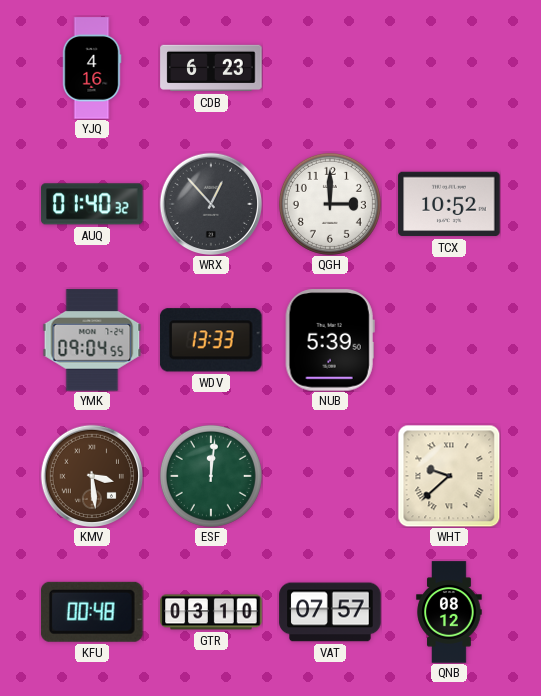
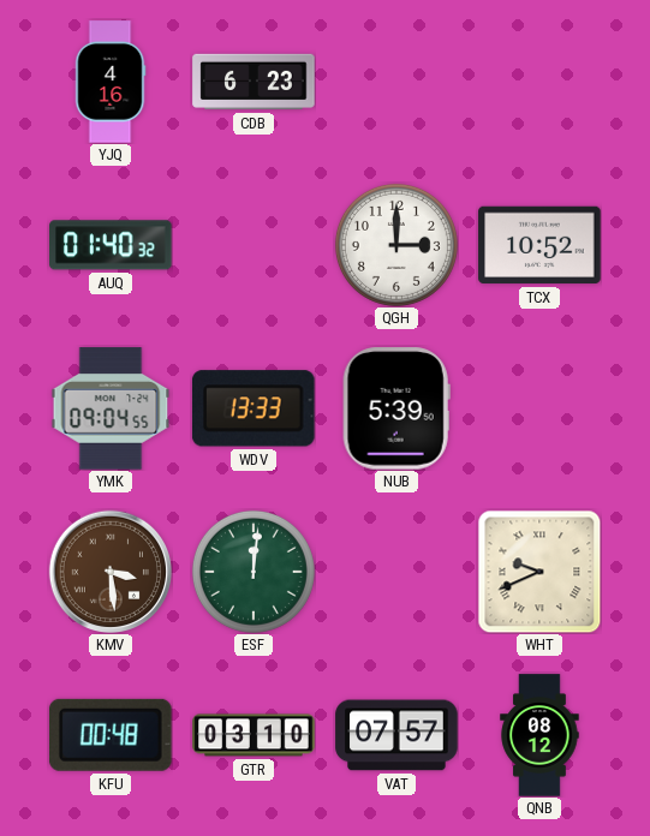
WRX: 12:53 -> none (210, 203)
WHT: 9:38 -> 9:41 (539, 572)
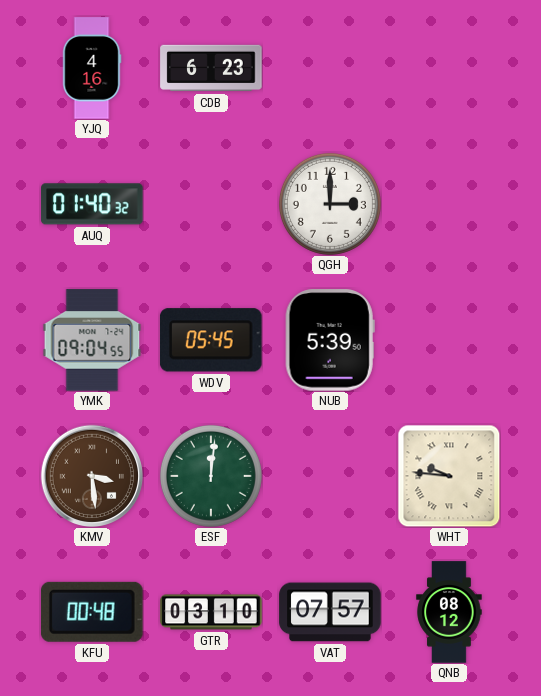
TCX: 10:52 -> none (539, 245)
WDV: 13:33 -> 05:45 (211, 340)
WHT: 9:41 -> 9:46 (449, 476)
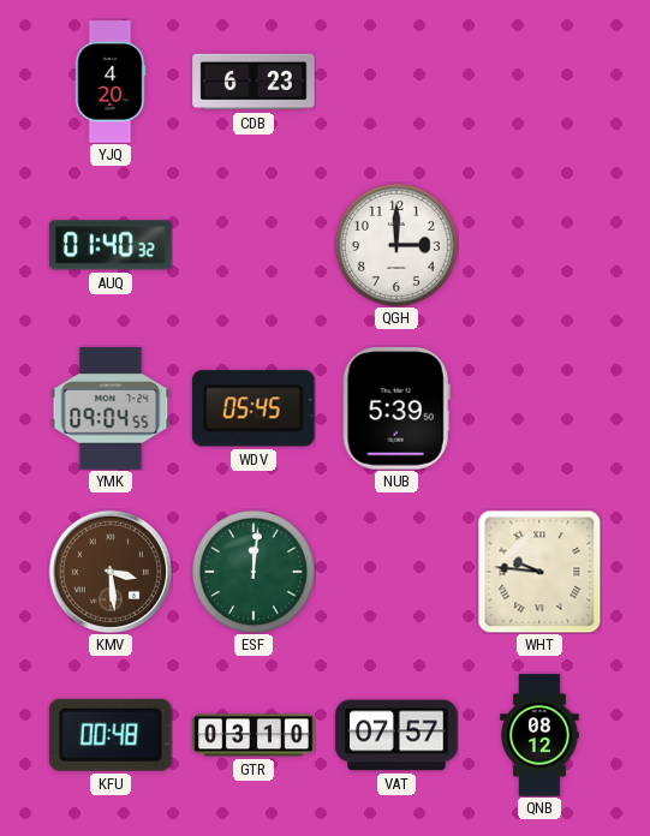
YJQ: 4:16 -> 4:20 (111, 82)
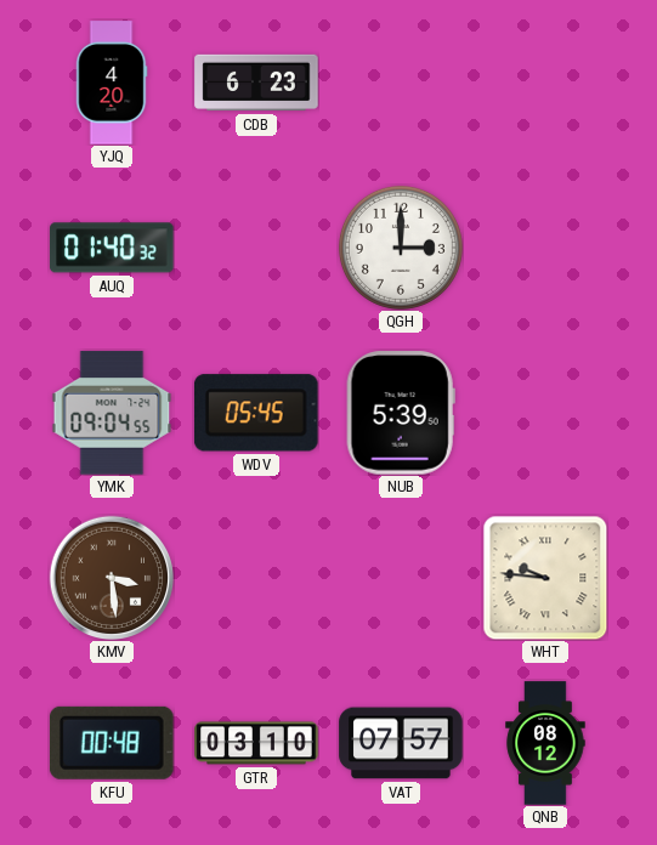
ESF: 12:01 -> none (254, 572)
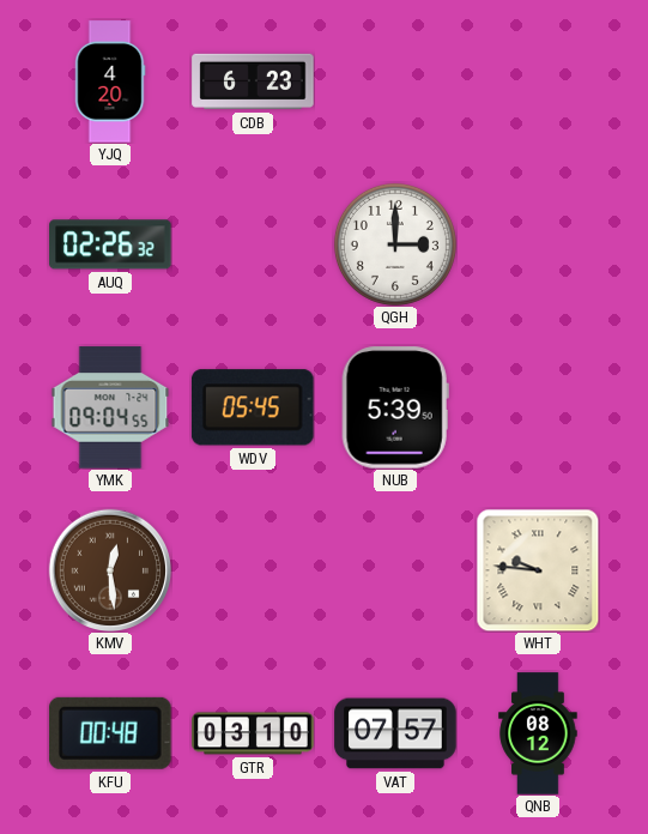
AUQ: 01:40 -> 02:26 (110, 244)
KMV: 3:29 -> 12:29 (109, 569)
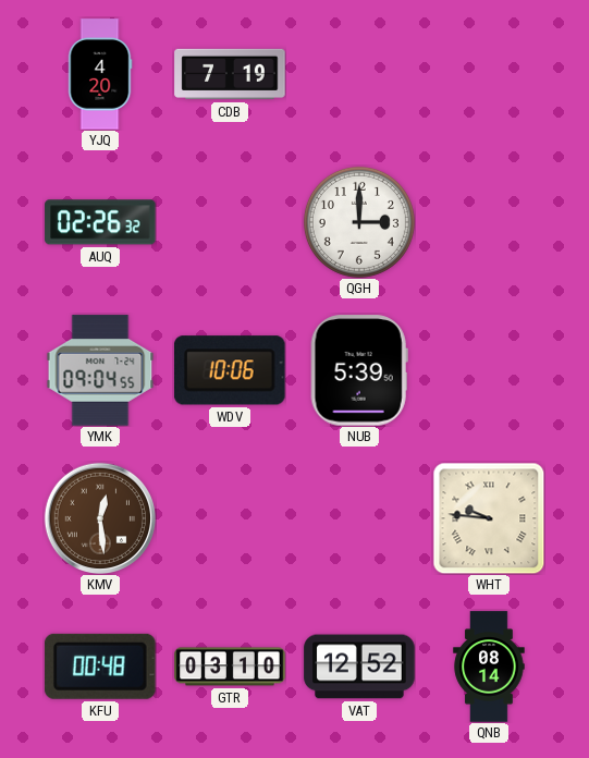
CDB: 6:23 -> 7:19 (230, 74)
WDV: 05:45 -> 10:06 (230, 370)
VAT: 07:57 -> 12:52 (359, 667)
QNB: 08:12 -> 08:14 (489, 667)
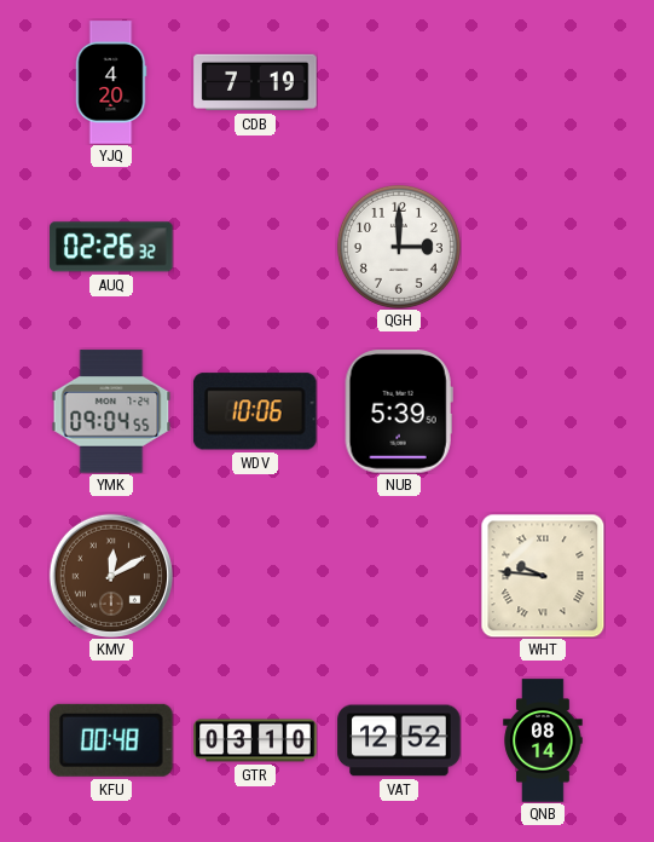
KMV: 12:29 -> 12:10 (110, 575)
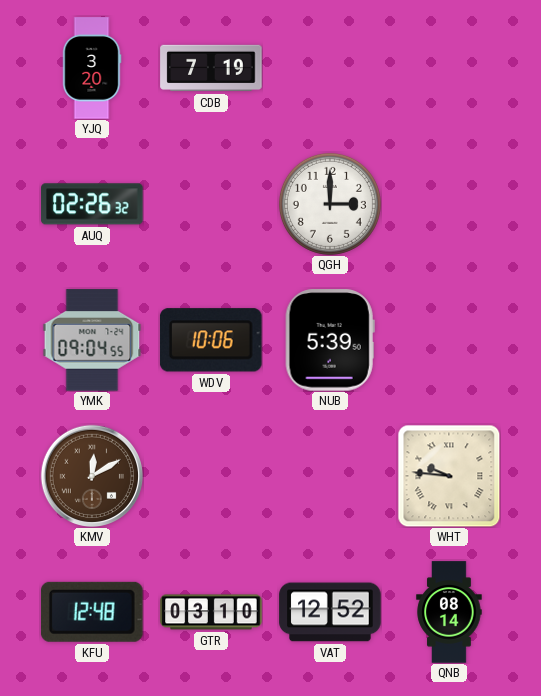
YJQ: 4:20 -> 3:20 (92, 68)
KFU: 00:48 -> 12:48 (92, 612)
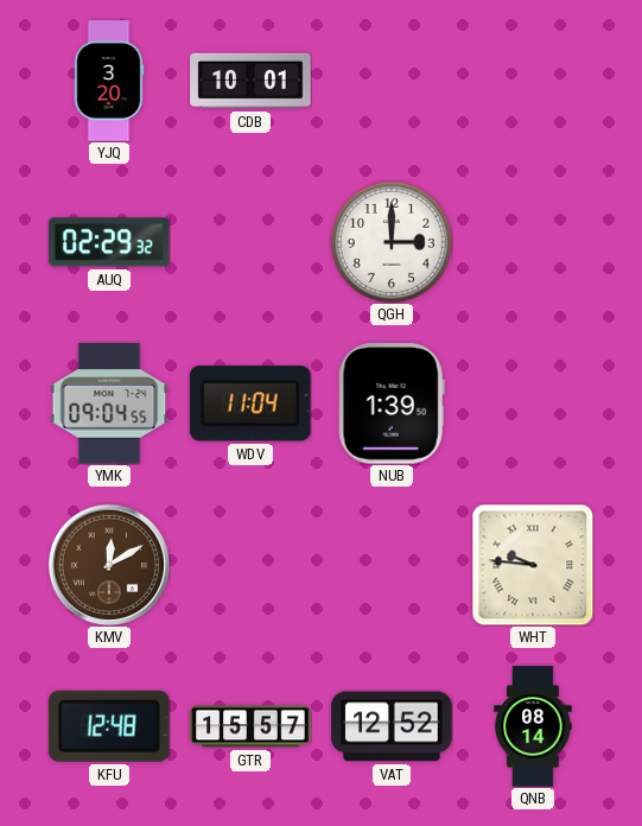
CDB: 7:19 -> 10:01 (250, 81)
AUQ: 02:26 -> 02:29 (109, 242)
WDV: 10:06 -> 11:04 (250, 404)
NUB: 5:39 -> 1:39 (392, 404)
GTR: 03:10 -> 15:57 (250, 726)
